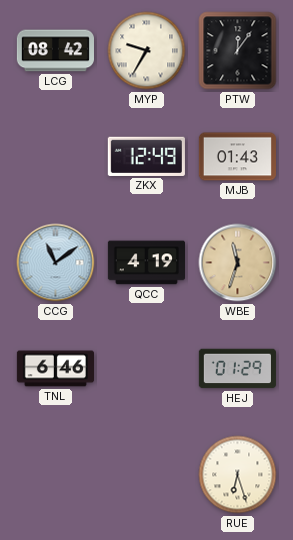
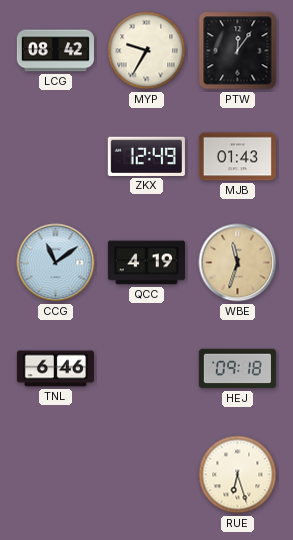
HEJ: 01:29 -> 09:18 (237, 369)
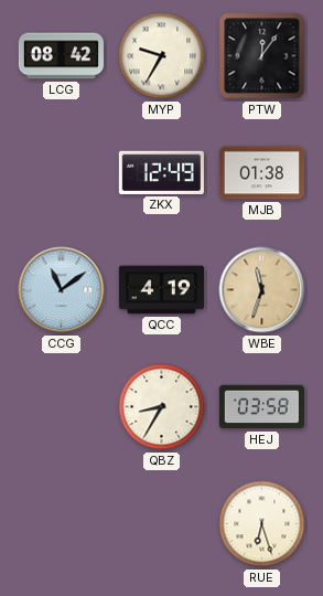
MJB: 01:43 -> 01:38 (261, 173)
TNL: 6:46 -> none (55, 369)
QBZ: none -> 8:35 (162, 407)
HEJ: 09:18 -> 03:58 (261, 407)
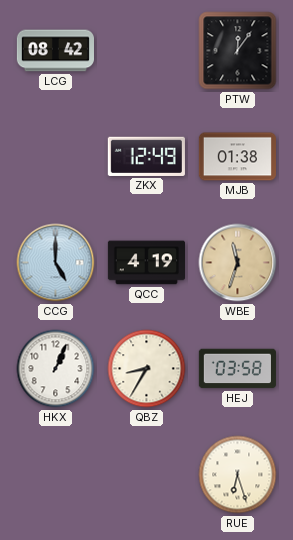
MYP: 9:35 -> none (162, 56)
CCG: 11:09 -> 5:00 (56, 263)
HKX: none -> 1:04 (56, 369)
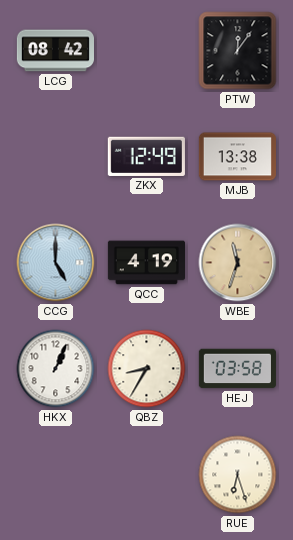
MJB: 01:38 -> 13:38 (237, 157)
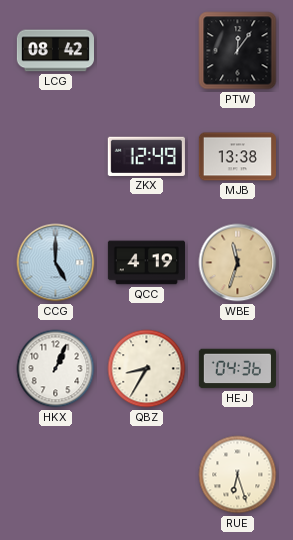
HEJ: 03:58 -> 04:36 (237, 369)
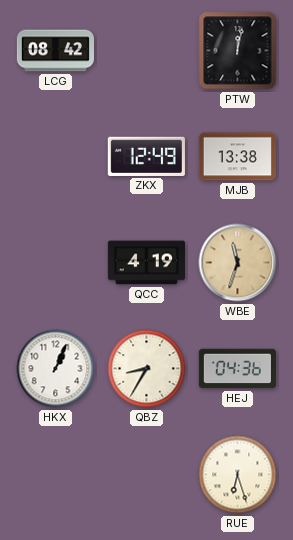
PTW: 12:06 -> 12:02 (238, 51)
CCG: 5:00 -> none (56, 263)
